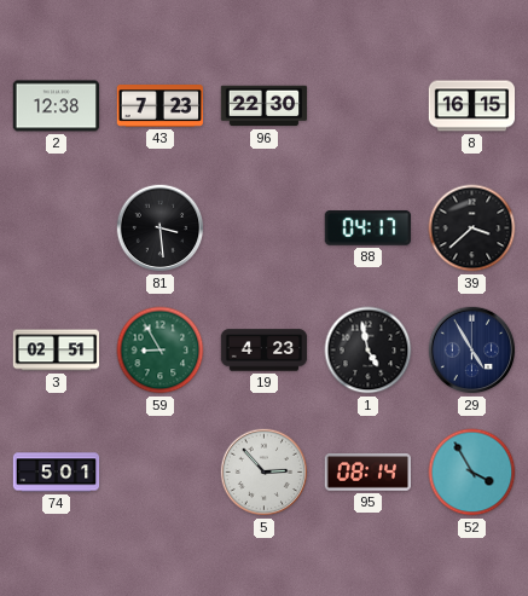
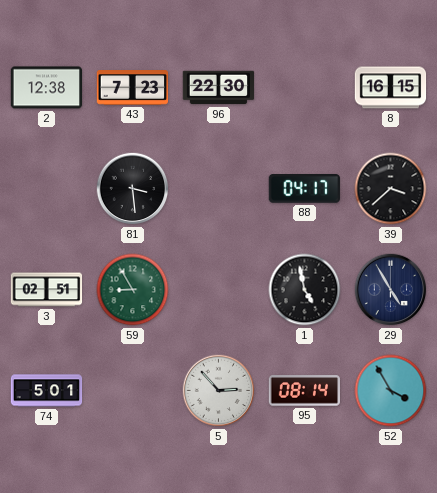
19: 4:23 -> none (265, 351)
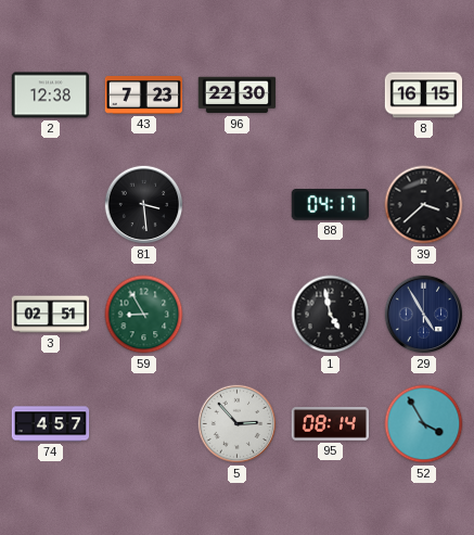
74: 5:01 -> 4:57 (51, 424)
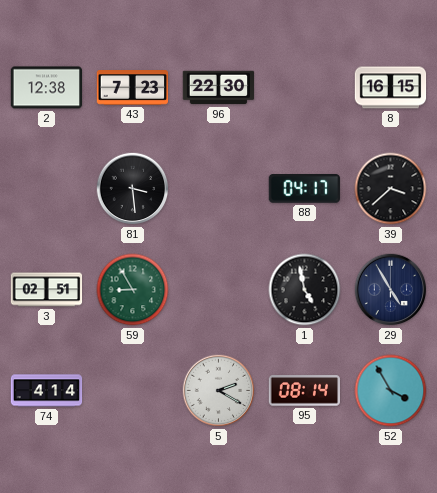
74: 4:57 -> 4:14 (47, 391)
5: 2:53 -> 2:20 (219, 391)
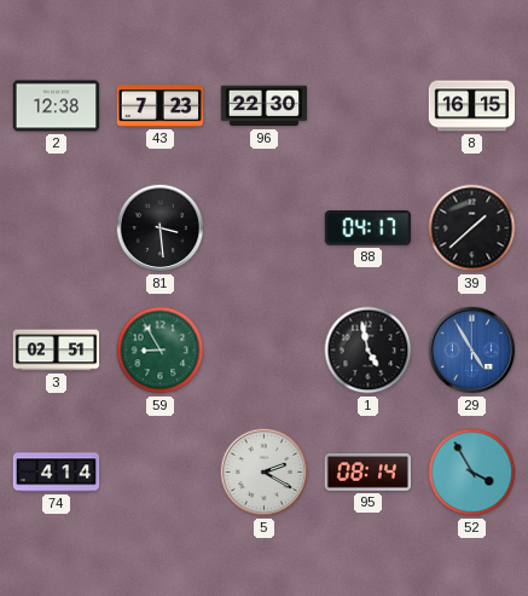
39: 3:38 -> 1:38 (472, 228)
29 dial: navy -> blue (472, 351)
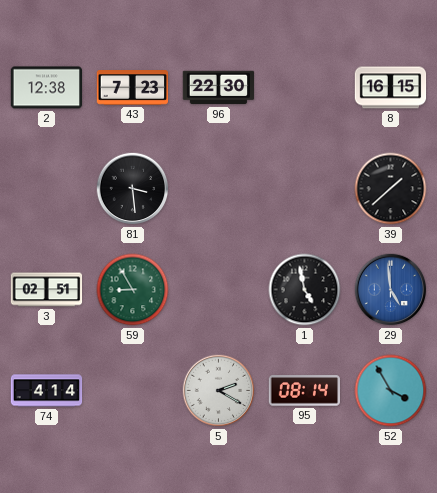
88: 04:17 -> none (367, 228)
29: 4:55 -> 4:59 (391, 290)
